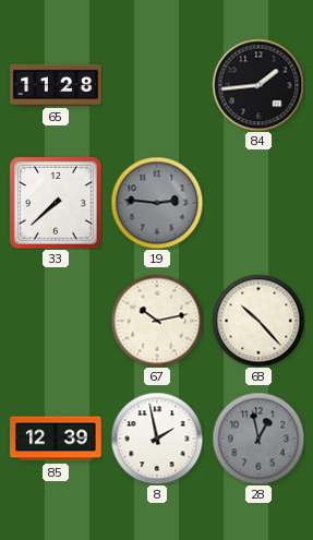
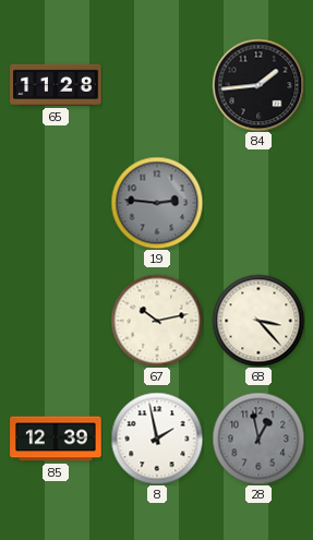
33: 7:38 -> none (56, 203)
68: 10:23 -> 3:23 (258, 321)
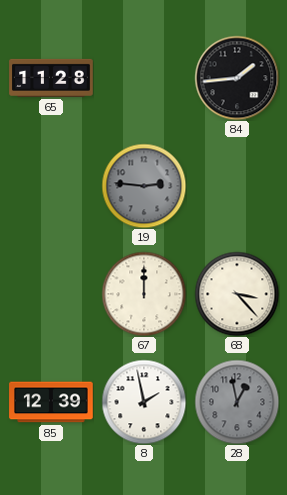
67: 10:13 -> 12:00 (144, 294)
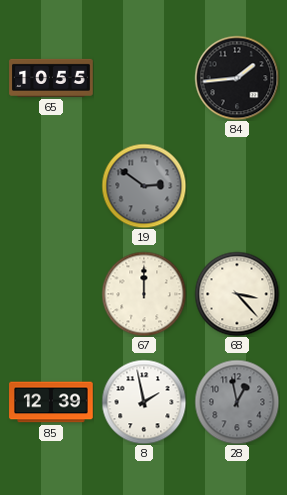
65: 11:28 -> 10:55 (51, 78)
19: 2:46 -> 2:51 (144, 186)
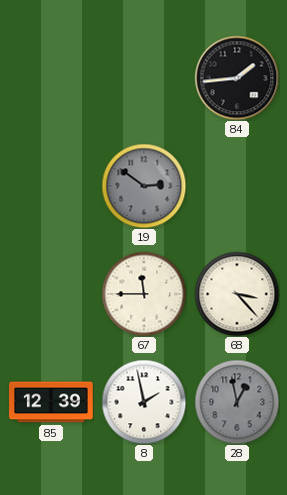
65: 10:55 -> none (51, 78)
67: 12:00 -> 11:45 (144, 294)
